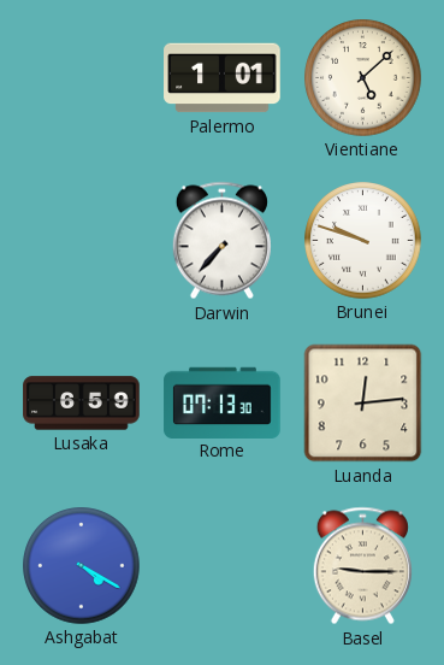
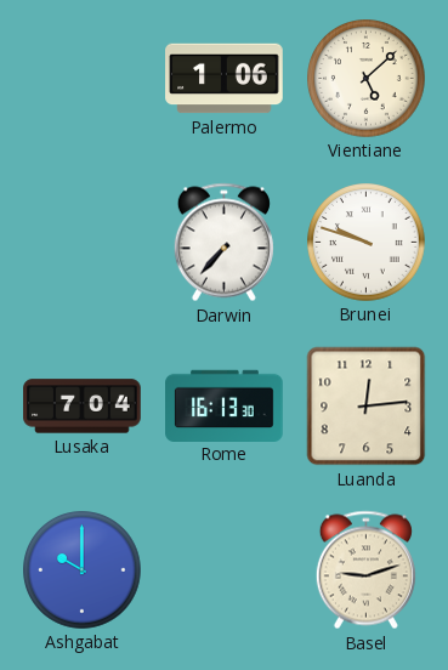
Palermo: 1:01 -> 1:06 (225, 79)
Lusaka: 6:59 -> 7:04 (83, 407)
Rome: 07:13 -> 16:13 (225, 405)
Ashgabat: 4:20 -> 10:00 (83, 570)
Basel: 9:15 -> 9:12 (365, 570)
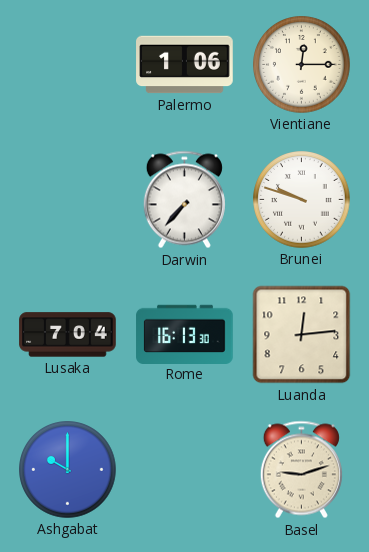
Vientiane: 5:08 -> 12:15 (302, 65)
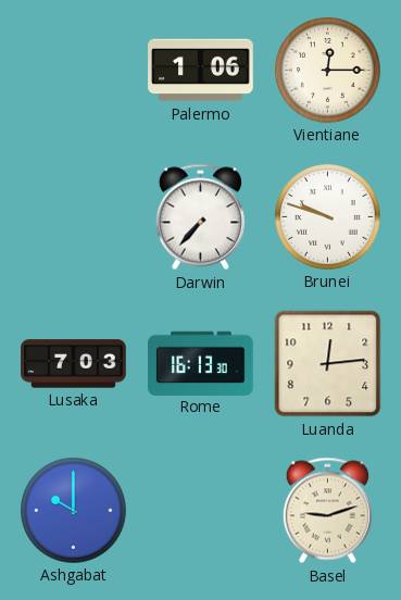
Lusaka: 7:04 -> 7:03 (74, 364)
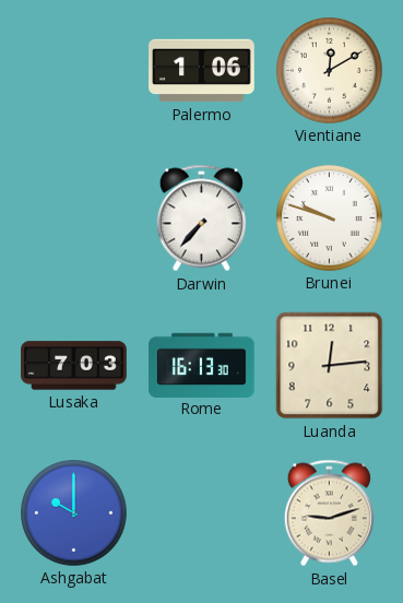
Vientiane: 12:15 -> 12:10 (330, 71)
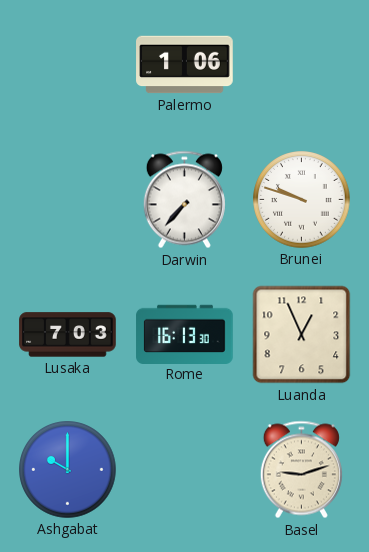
Vientiane: 12:10 -> none (330, 71)
Luanda: 12:14 -> 12:56 (302, 335)
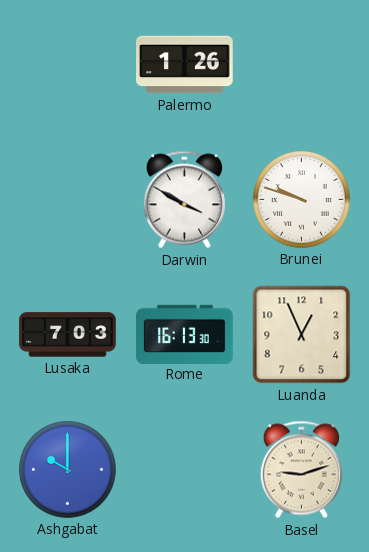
Palermo: 1:06 -> 1:26 (185, 65)
Darwin: 7:37 -> 3:50 (184, 200)
